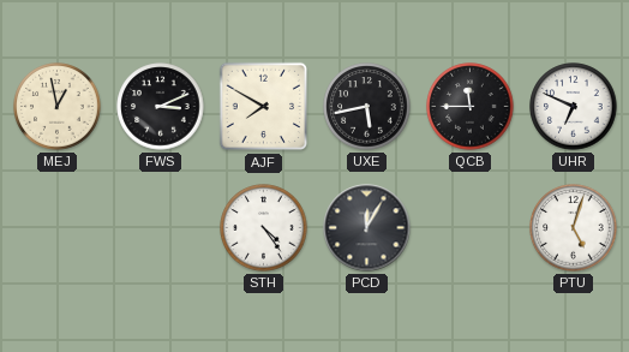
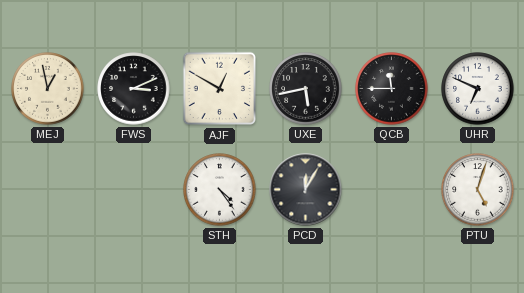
AJF: 7:50 -> 12:50 (220, 89)
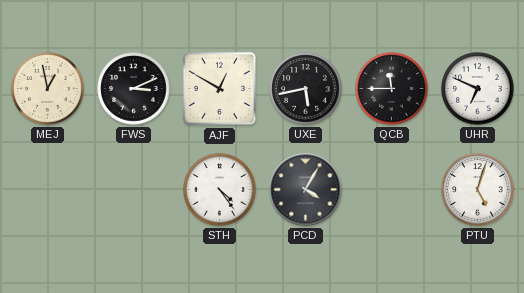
PCD: 12:05 -> 4:05 (306, 190)
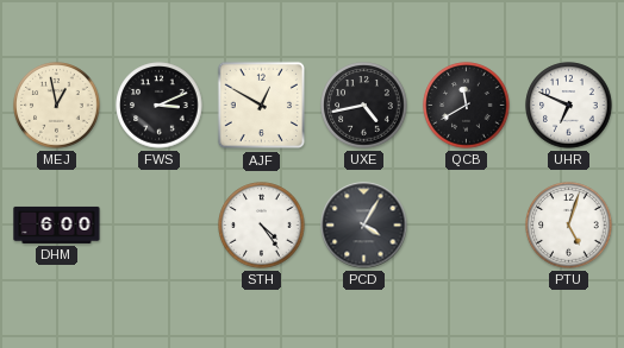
UXE: 5:43 -> 4:43 (364, 106)
QCB: 11:45 -> 11:40 (467, 106)
DHM: none -> 6:00 (57, 224)
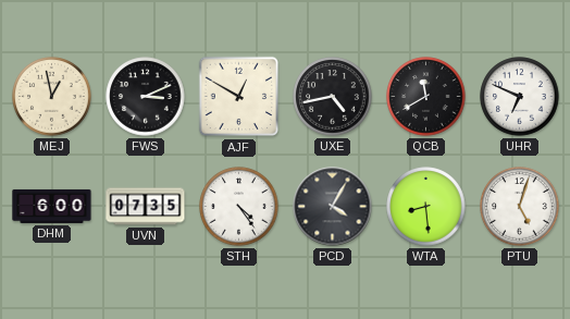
UVN: none -> 07:35 (146, 207)
WTA: none -> 8:29 (426, 207)
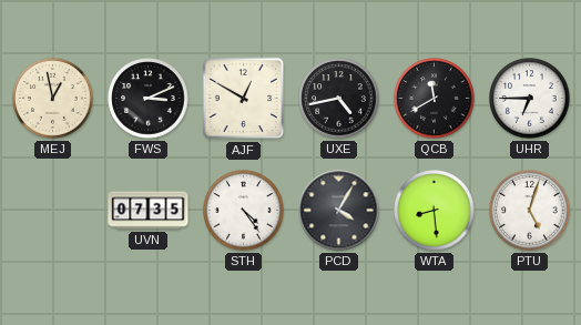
UHR: 6:49 -> 6:45 (530, 99)
DHM: 6:00 -> none (52, 206)
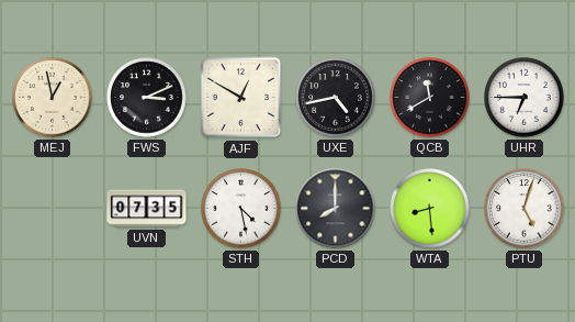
STH: 4:24 -> 4:28 (241, 209)
PCD: 4:05 -> 8:00 (336, 209)
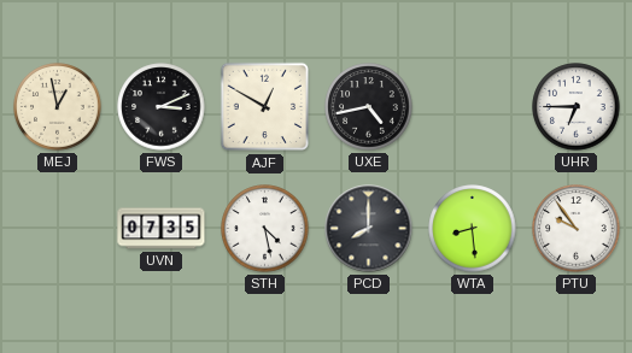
QCB: 11:40 -> none (430, 98)
PTU: 5:03 -> 9:54 (577, 229)
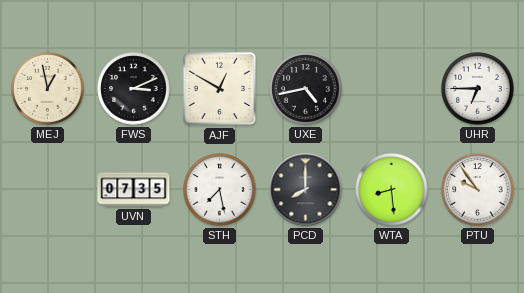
STH: 4:28 -> 7:28 (220, 190)
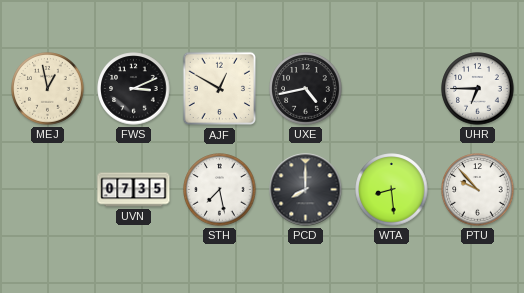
PTU: 9:54 -> 9:53 (478, 190)
